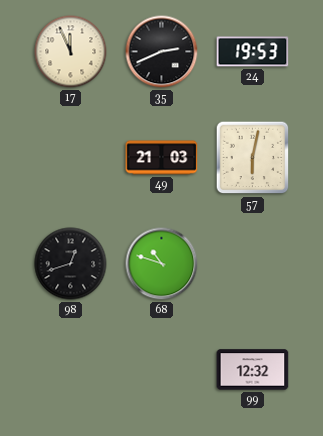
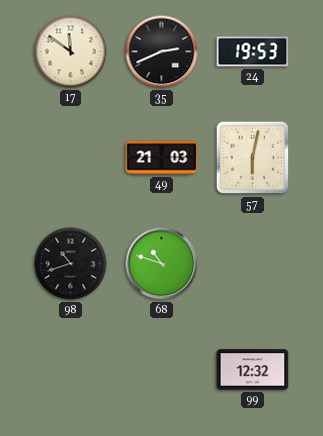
17: 11:56 -> 11:51 (71, 52)
98: 12:42 -> 10:42 (71, 264)
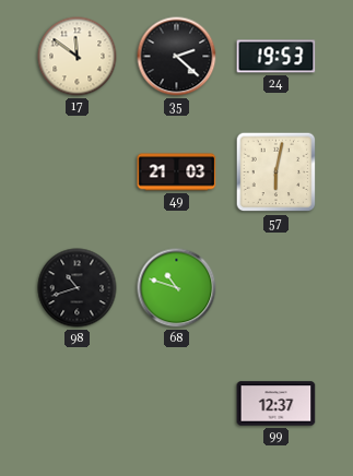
35: 2:41 -> 2:22 (177, 57)
99: 12:32 -> 12:37 (276, 404)
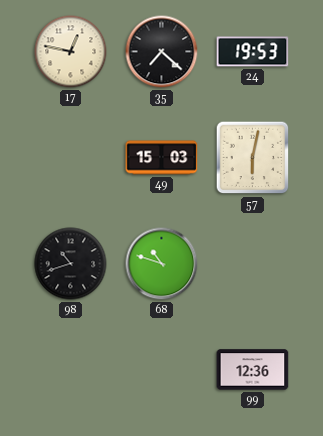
17: 11:51 -> 12:47 (71, 52)
35: 2:22 -> 7:22 (162, 52)
49: 21:03 -> 15:03 (162, 158)
99: 12:37 -> 12:36 (253, 370)
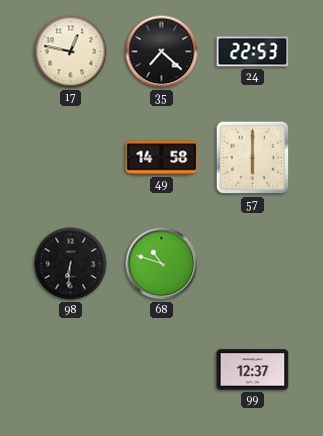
24: 19:53 -> 22:53 (253, 52)
49: 15:03 -> 14:58 (162, 158)
57: 6:02 -> 6:00 (253, 158)
98: 10:42 -> 6:31 (71, 264)
99: 12:36 -> 12:37 (253, 370)
